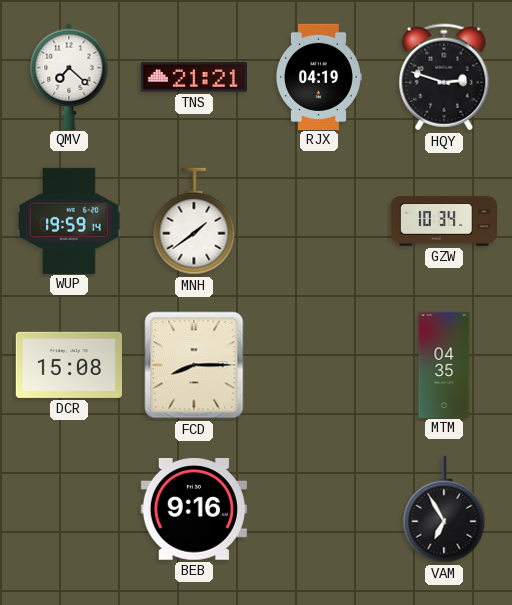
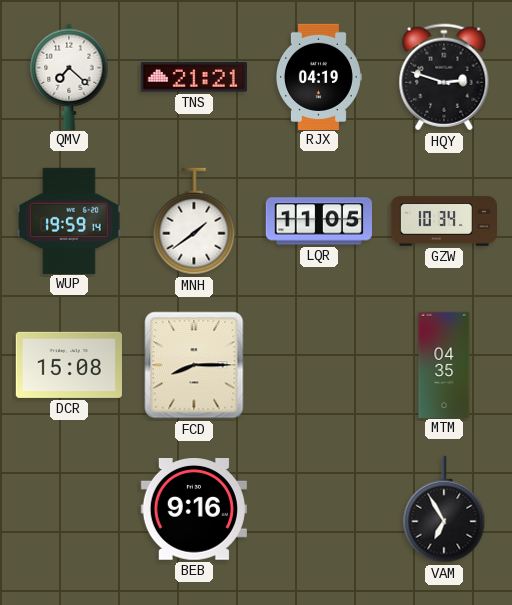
LQR: none -> 11:05 (319, 221)
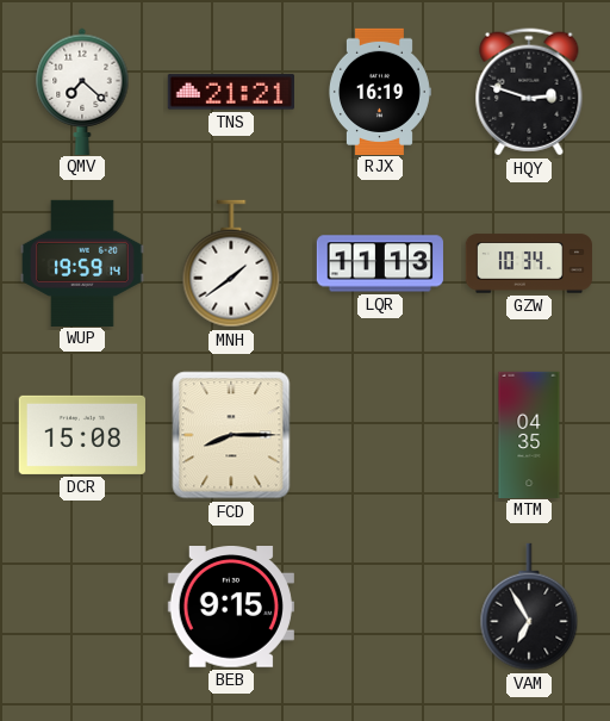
RJX: 04:19 -> 16:19 (379, 91)
LQR: 11:05 -> 11:13 (380, 263)
BEB: 9:16 -> 9:15 (231, 608)
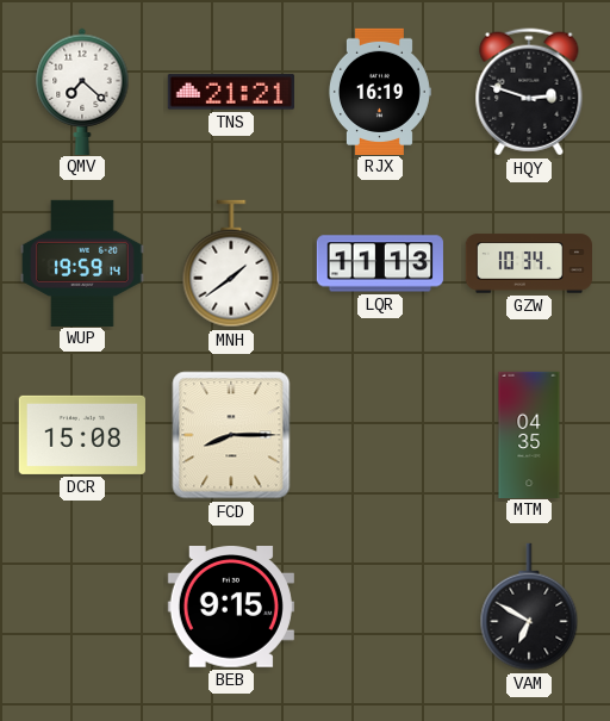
VAM: 6:55 -> 6:50 (529, 607)
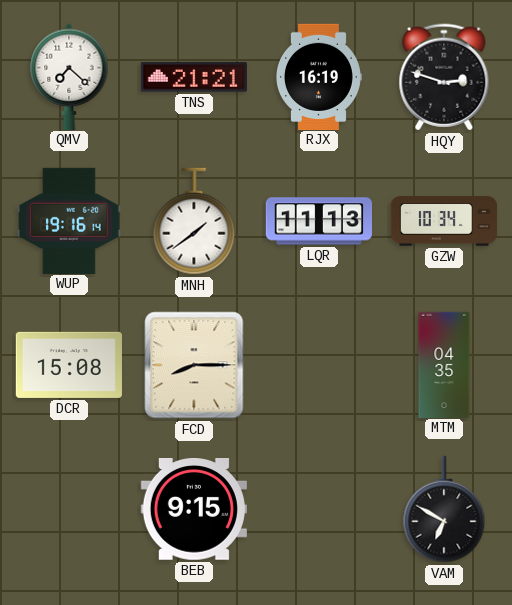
WUP: 19:59 -> 19:16 (69, 220)
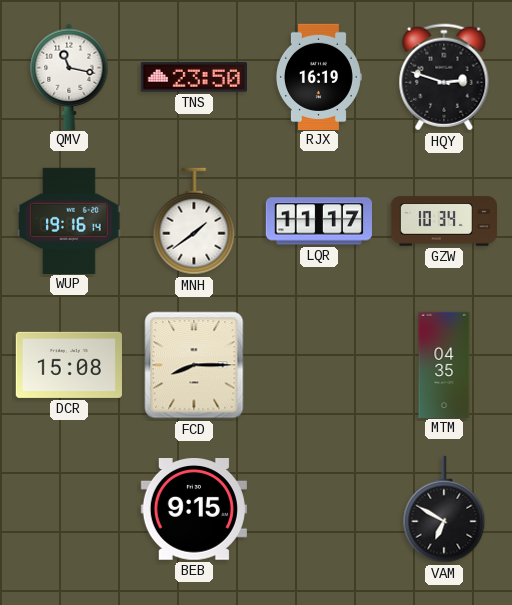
QMV: 7:22 -> 11:17 (69, 76)
TNS: 21:21 -> 23:50 (194, 77)
LQR: 11:13 -> 11:17 (319, 221)
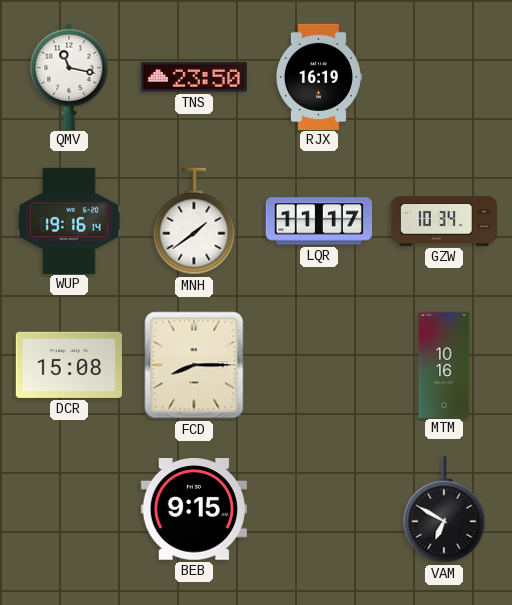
HQY: 2:48 -> none (444, 77)
MTM: 04:35 -> 10:16 (444, 364)
